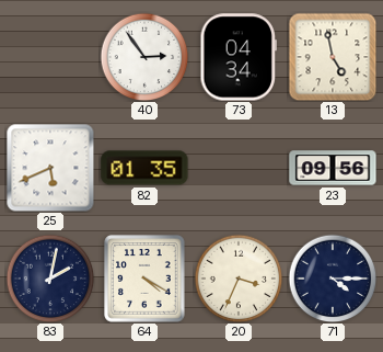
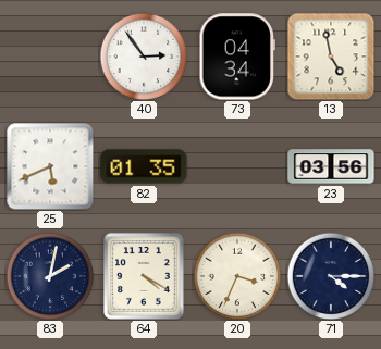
23: 09:56 -> 03:56 (331, 166)
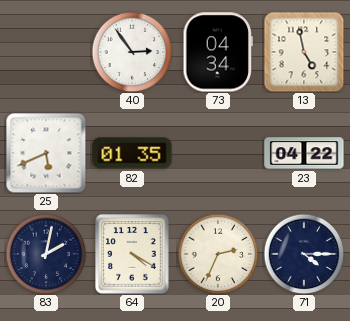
23: 03:56 -> 04:22 (304, 153)
20: 3:34 -> 2:34 (218, 254)
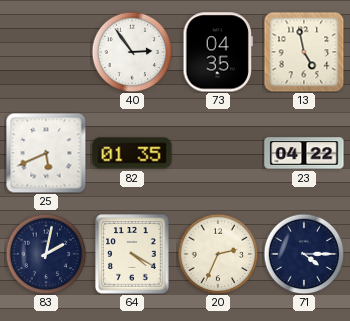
73: 04:34 -> 04:35 (217, 52)
